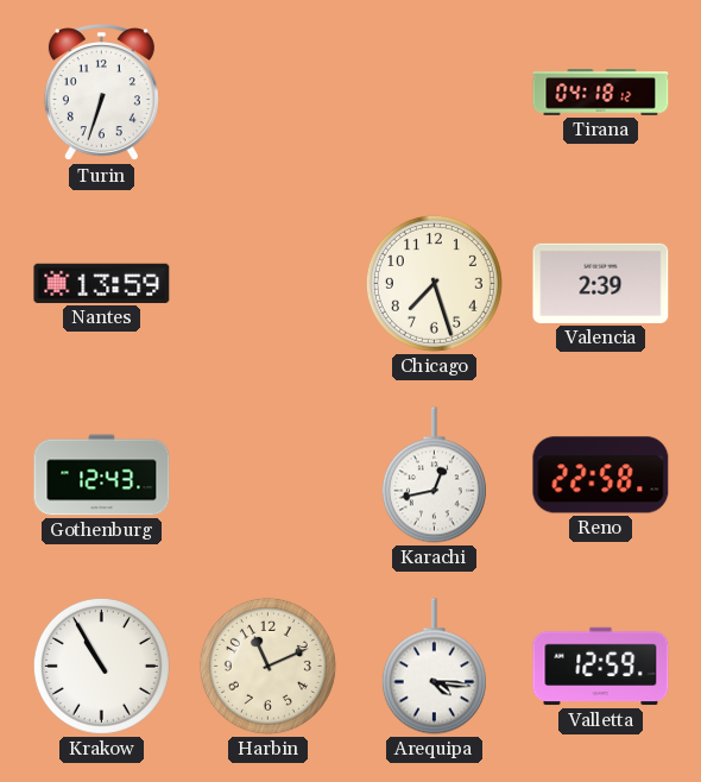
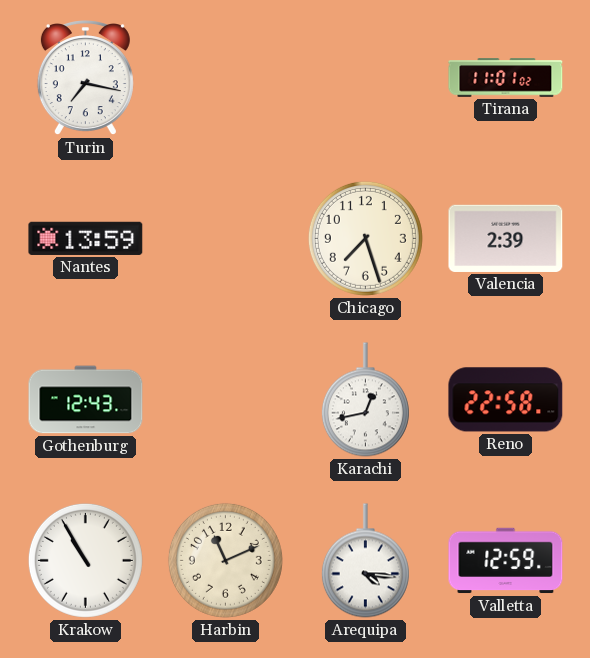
Turin: 6:33 -> 7:17 (85, 78)
Tirana: 04:18 -> 11:01 (506, 78)
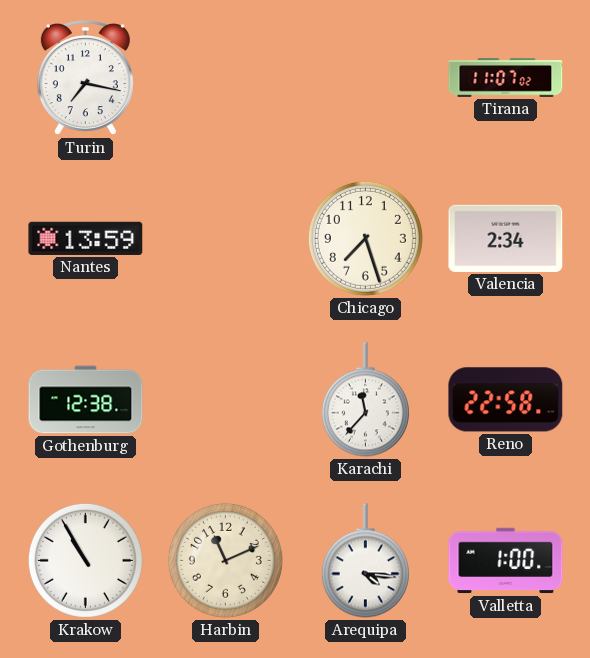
Tirana: 11:01 -> 11:07 (506, 78)
Valencia: 2:39 -> 2:34 (506, 238)
Gothenburg: 12:43 -> 12:38 (86, 400)
Karachi: 12:43 -> 11:37 (365, 400)
Valletta: 12:59 -> 1:00 (506, 561)
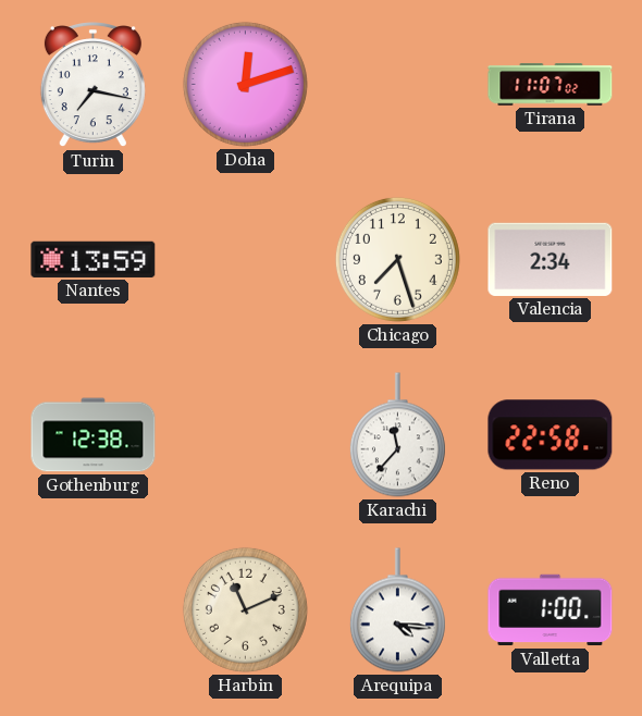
Doha: none -> 12:12 (245, 84)
Krakow: 10:55 -> none (85, 560)
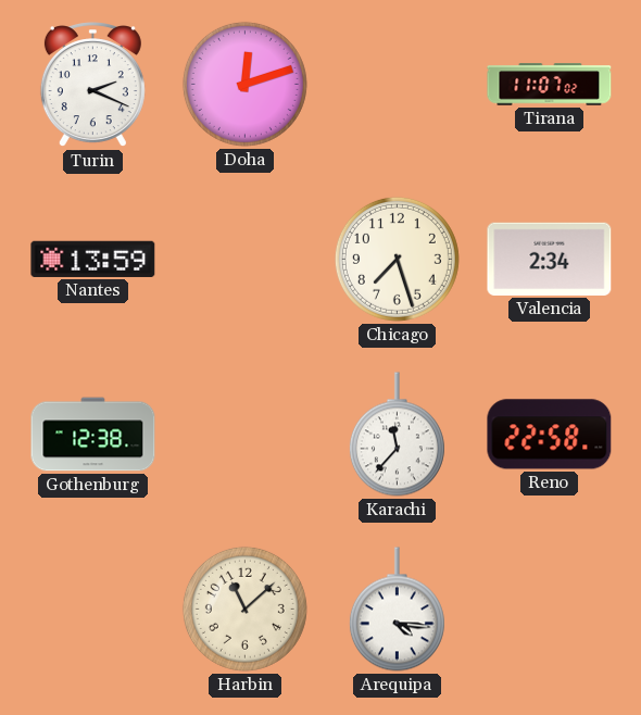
Turin: 7:17 -> 2:19 (92, 85)
Harbin: 11:11 -> 11:08 (244, 609)
Valletta: 1:00 -> none (551, 610)
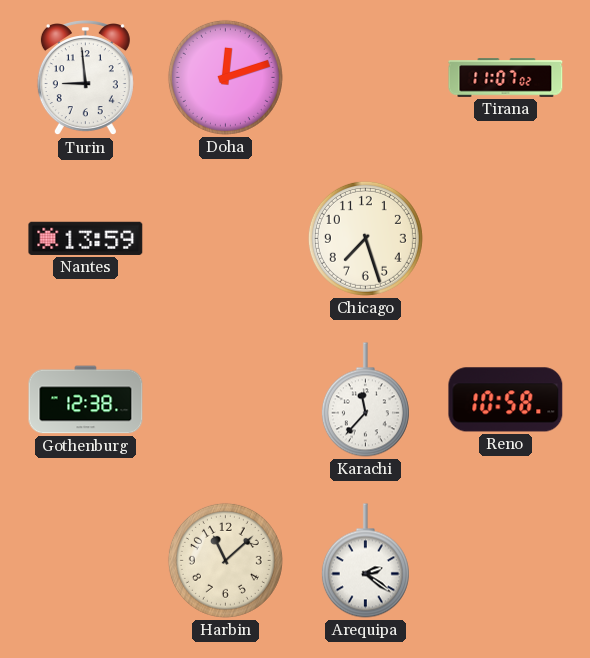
Turin: 2:19 -> 8:59 (85, 78)
Valencia: 2:34 -> none (550, 259)
Reno: 22:58 -> 10:58 (506, 400)
Arequipa: 4:16 -> 2:21 (365, 561)
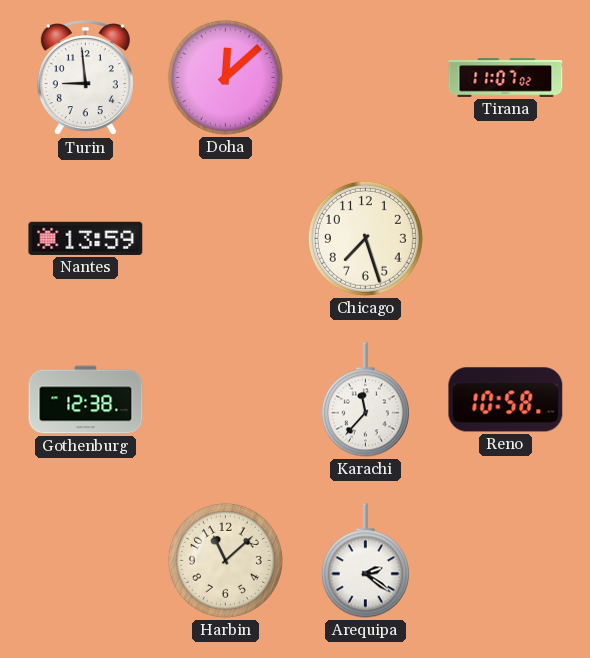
Doha: 12:12 -> 12:08 (225, 77)
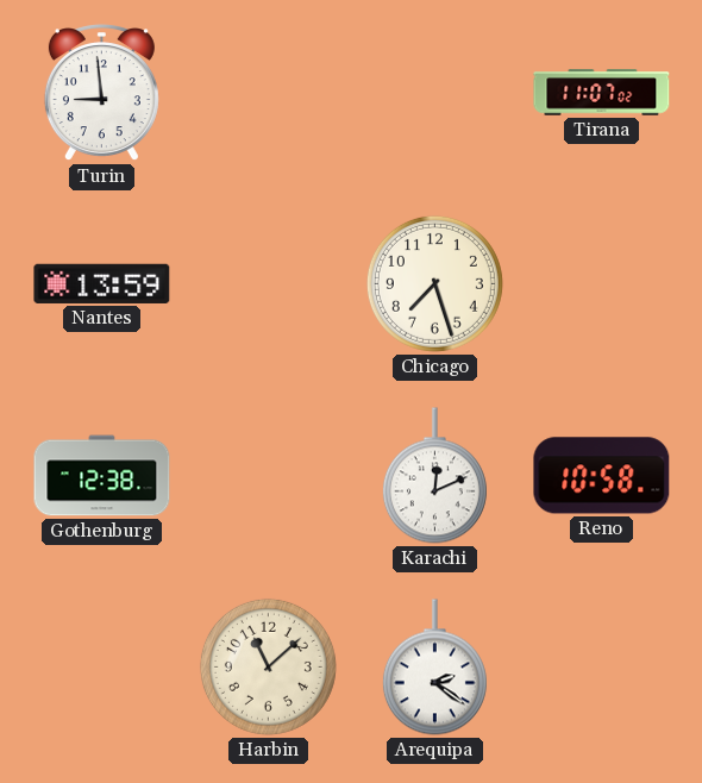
Doha: 12:08 -> none (225, 77)
Karachi: 11:37 -> 12:11 (434, 476)
